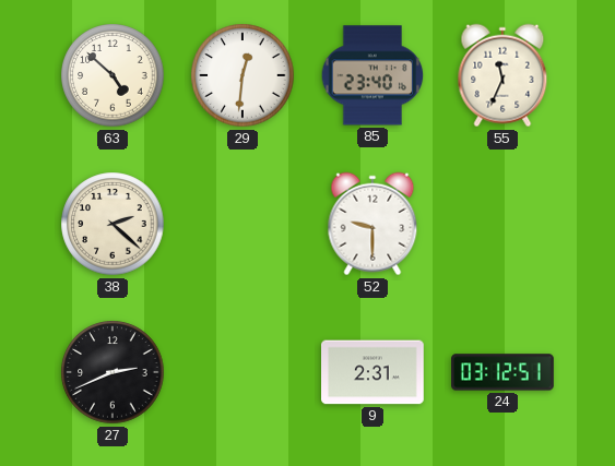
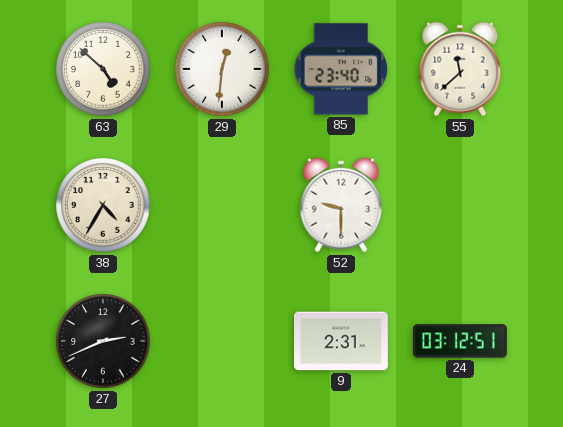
55: 11:34 -> 11:38 (460, 69)
38: 2:22 -> 4:35 (103, 205)
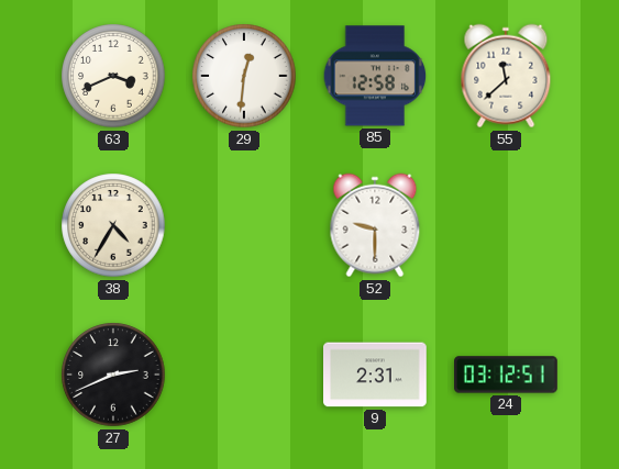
63: 4:52 -> 3:41 (113, 76)
85: 23:40 -> 12:58 (375, 76)
